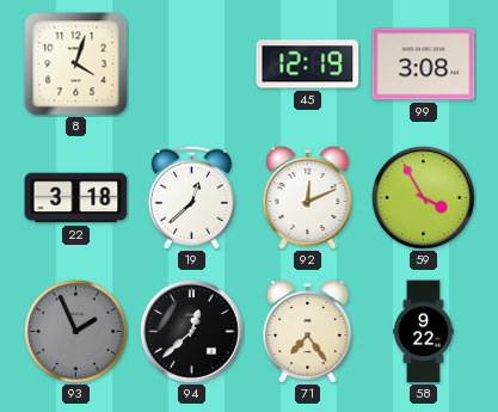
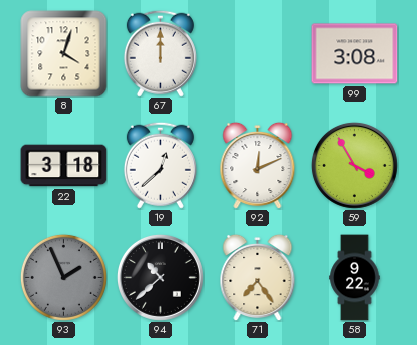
67: none -> 12:00 (160, 53)
45: 12:19 -> none (308, 64)
94: 12:38 -> 10:38 (160, 277)
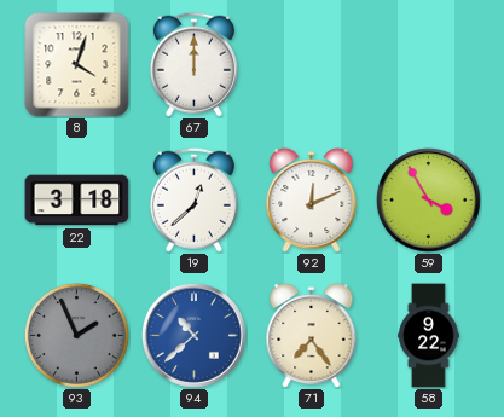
99: 3:08 -> none (355, 54)
94 dial: black -> blue (193, 335)
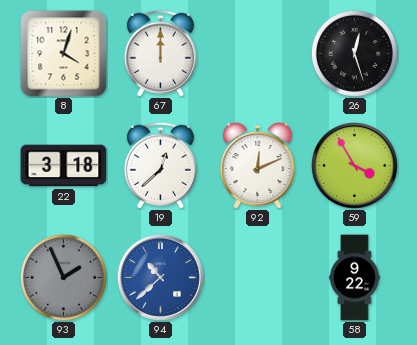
26: none -> 12:27 (354, 53)
71: 7:24 -> none (312, 335)
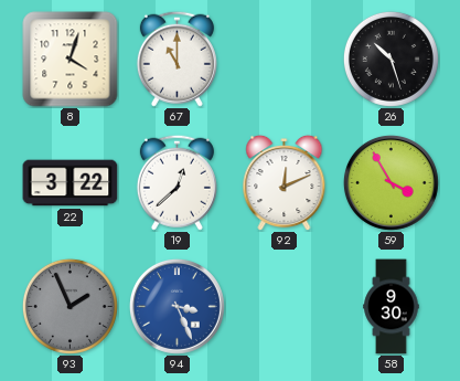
67: 12:00 -> 11:00 (176, 59)
26: 12:27 -> 10:27 (391, 59)
22: 3:18 -> 3:22 (71, 183)
94: 10:38 -> 3:26 (176, 306)
58: 9:22 -> 9:30 (392, 307)
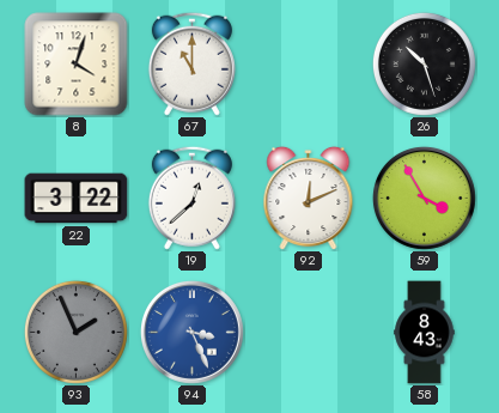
58: 9:30 -> 8:43 (425, 333)
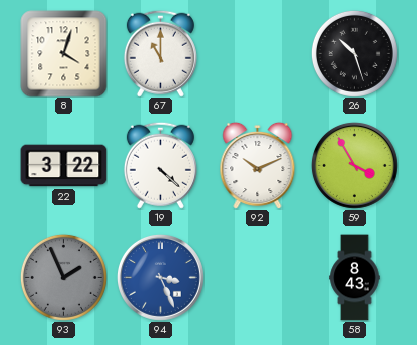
19: 12:38 -> 4:22 (160, 165)
92: 12:11 -> 10:11 (258, 165)
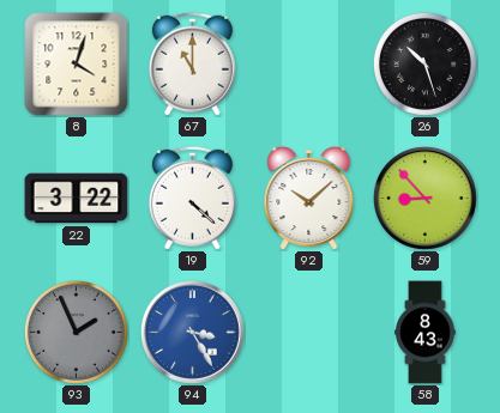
92: 10:11 -> 10:08 (309, 198)
59: 3:55 -> 8:53 (424, 198)
94: 3:26 -> 3:25 (192, 332)
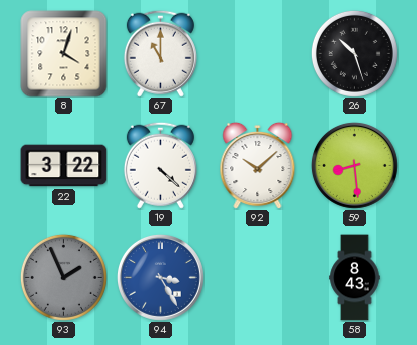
59: 8:53 -> 8:29 (354, 165)
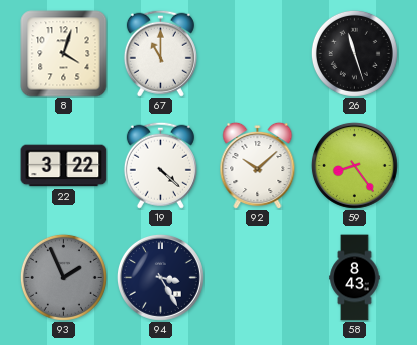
26: 10:27 -> 11:27 (354, 53)
59: 8:29 -> 8:24 (354, 165)
94 dial: blue -> navy (160, 277)
